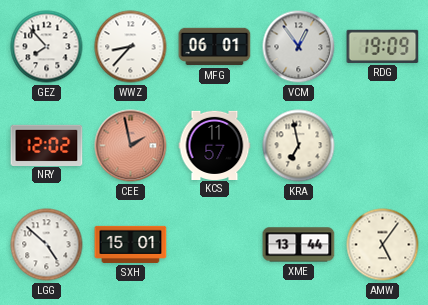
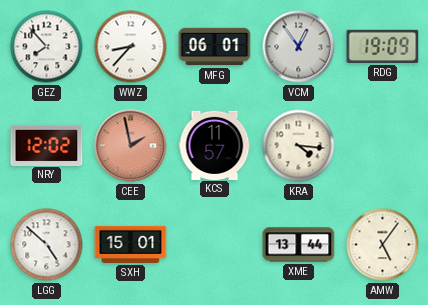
KRA: 6:58 -> 4:16 (299, 146)
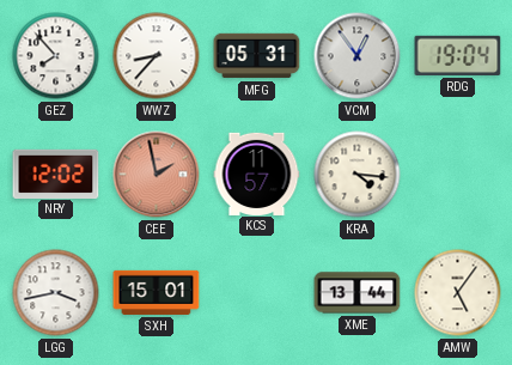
MFG: 06:01 -> 05:31 (257, 56)
RDG: 19:09 -> 19:04 (458, 55)
LGG: 4:52 -> 3:43 (56, 293)
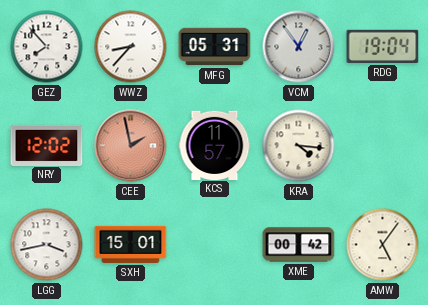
XME: 13:44 -> 00:42 (299, 245)
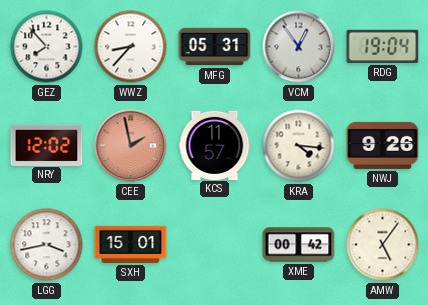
NWJ: none -> 9:26 (383, 145)
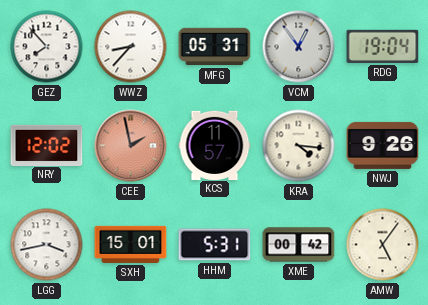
HHM: none -> 5:31 (215, 245)
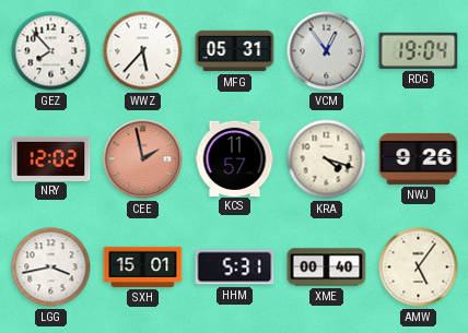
WWZ: 8:37 -> 5:37 (143, 51)
KRA: 4:16 -> 4:18 (327, 159)
XME: 00:42 -> 00:40 (327, 267)
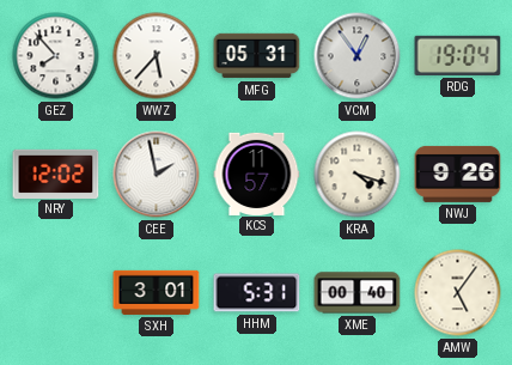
CEE dial: salmon -> white (157, 175)
LGG: 3:43 -> none (51, 267)
SXH: 15:01 -> 3:01 (157, 292)
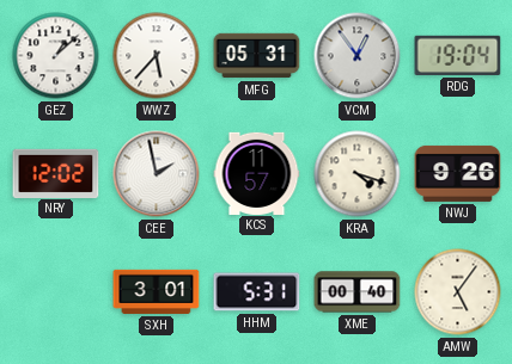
GEZ: 7:53 -> 1:08 (56, 56)
